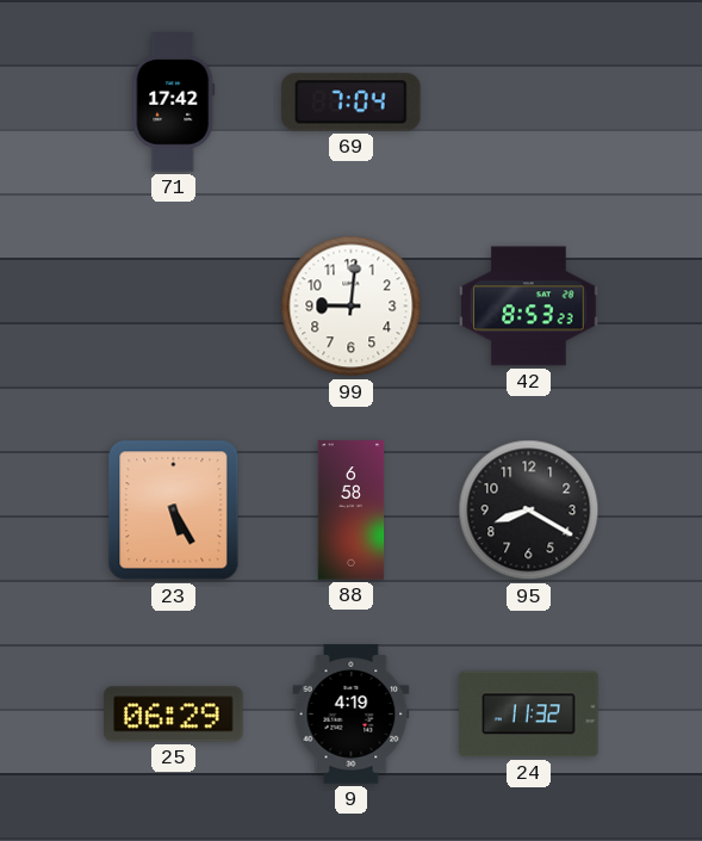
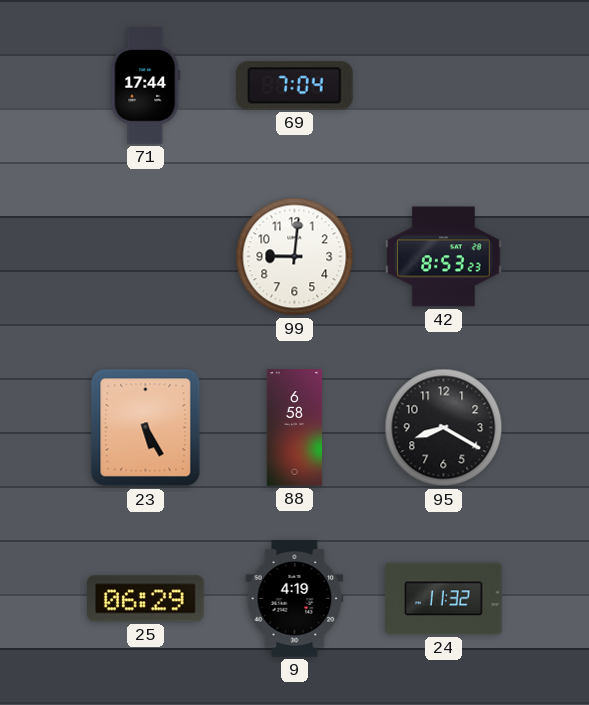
71: 17:42 -> 17:44 (146, 86)
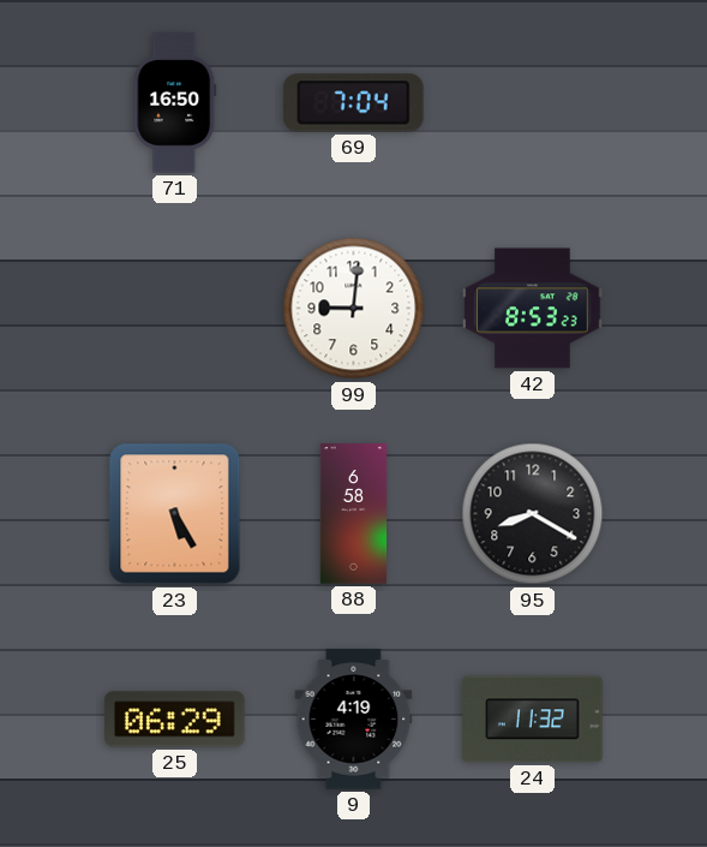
71: 17:44 -> 16:50 (175, 103)
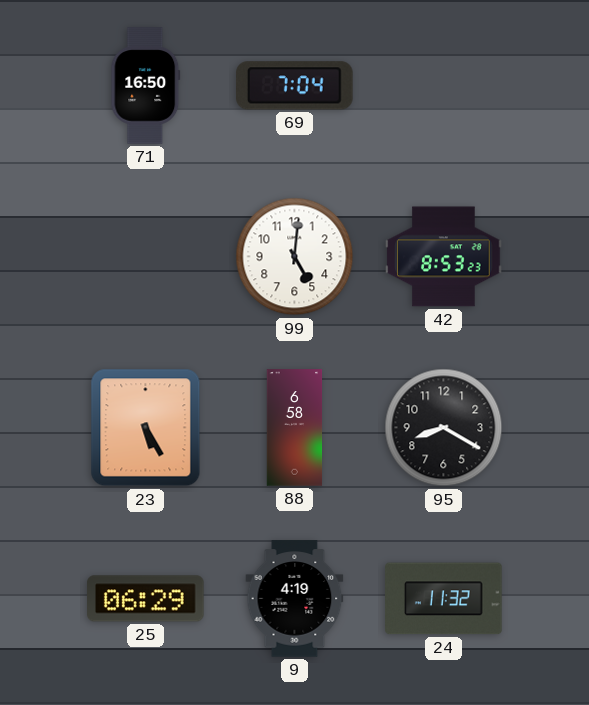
99: 9:01 -> 5:01 (295, 257)
